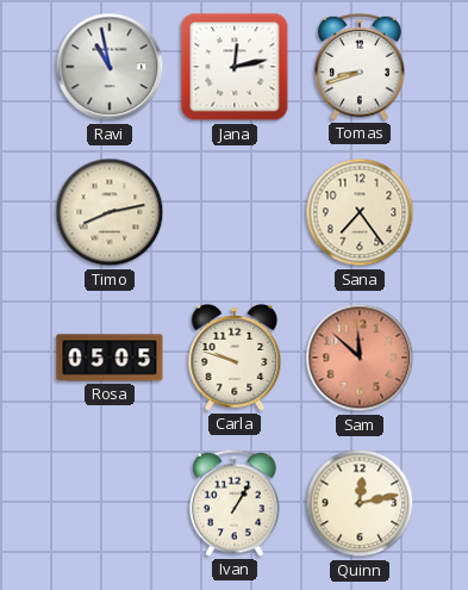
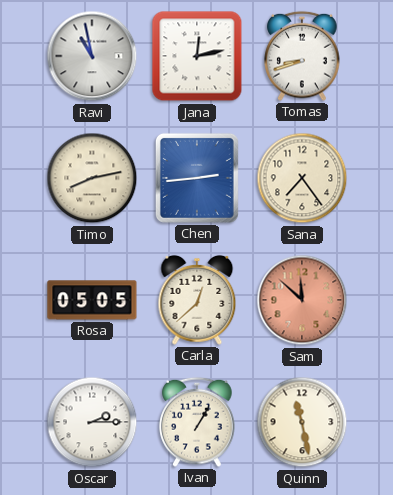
Chen: none -> 2:44 (197, 178)
Carla: 9:48 -> 12:38 (197, 300)
Oscar: none -> 2:15 (92, 422)
Quinn: 12:13 -> 11:28 (302, 422)
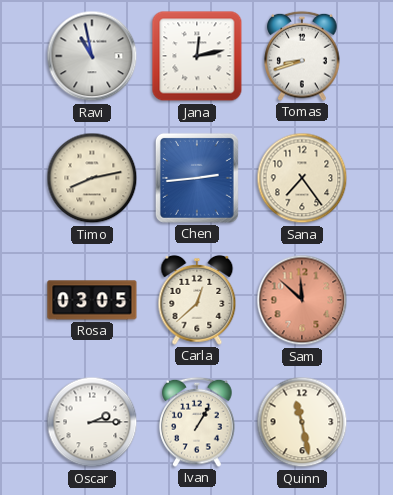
Rosa: 05:05 -> 03:05 (92, 300)
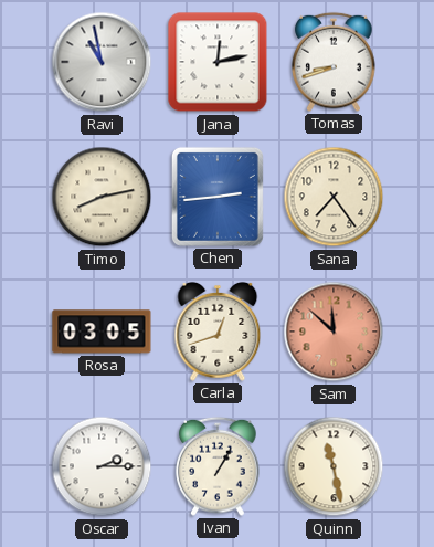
Carla: 12:38 -> 12:42 (218, 332)
